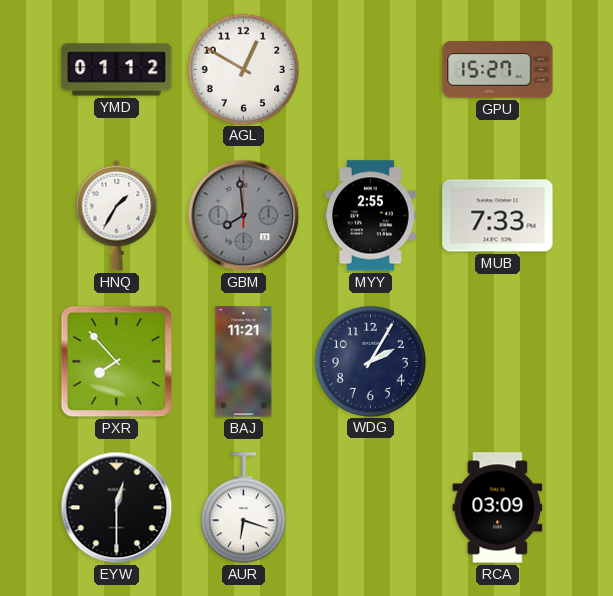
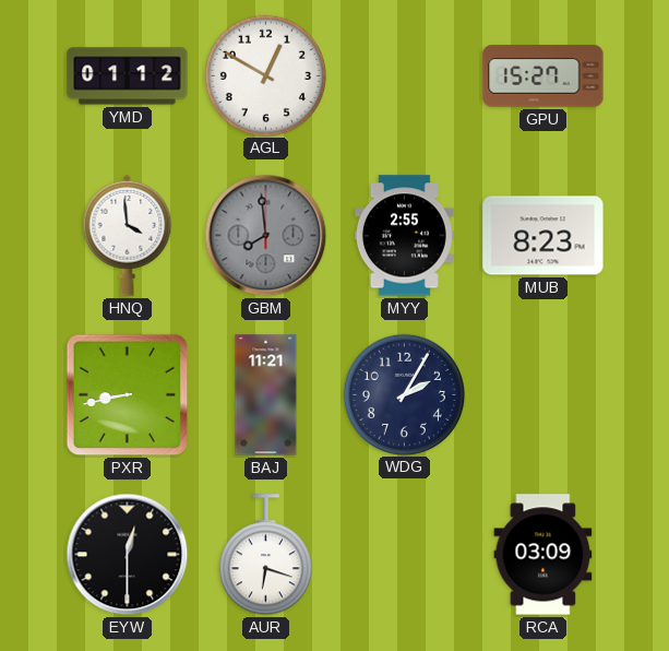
HNQ: 1:35 -> 3:59 (128, 235)
MUB: 7:33 -> 8:23 (543, 236)
PXR: 7:53 -> 8:43 (128, 395)
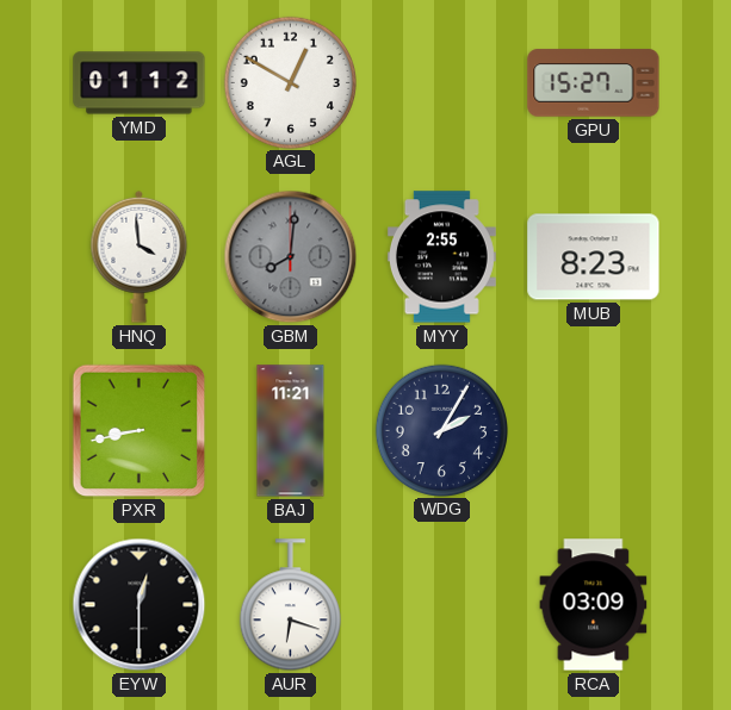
GBM: 7:59 -> 8:01 (291, 257)
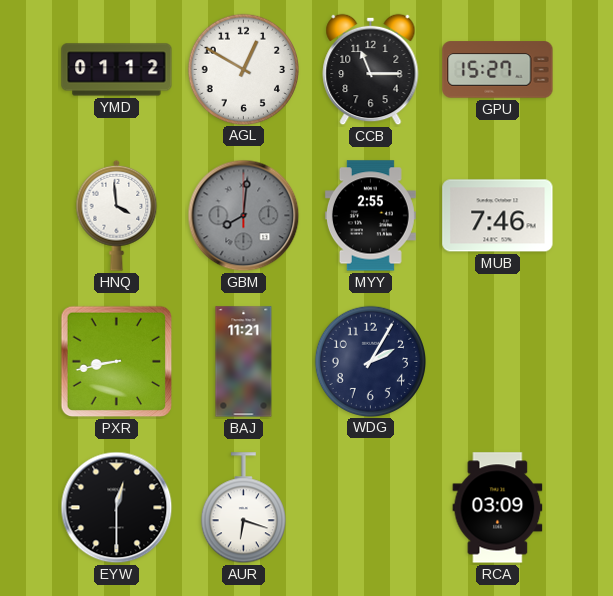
CCB: none -> 11:15 (371, 70)
MUB: 8:23 -> 7:46 (498, 216)
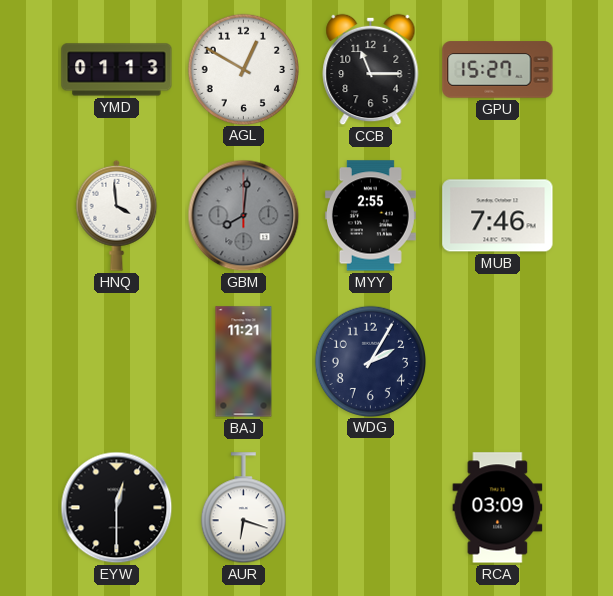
YMD: 01:12 -> 01:13 (117, 70)
PXR: 8:43 -> none (117, 362)
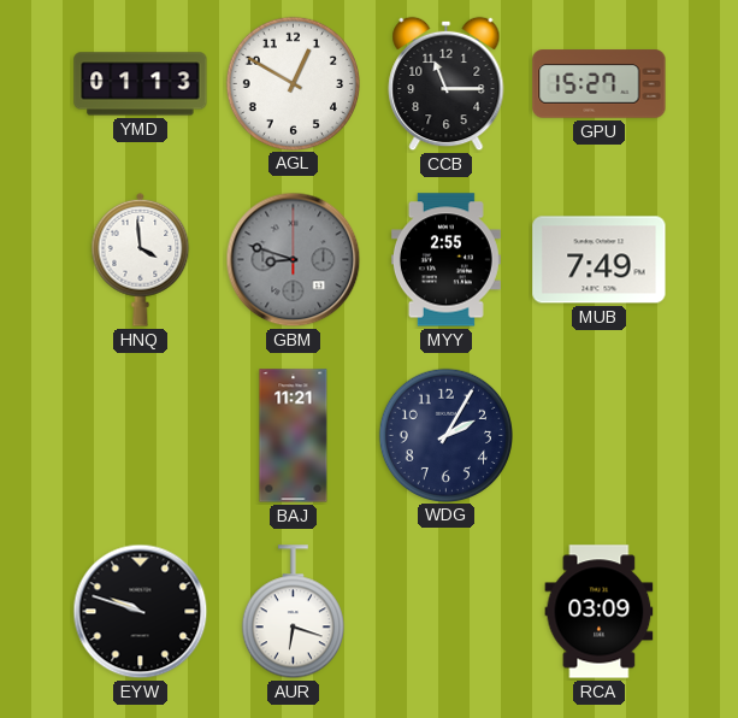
GBM: 8:01 -> 8:48 (294, 260)
MUB: 7:46 -> 7:49 (600, 260)
EYW: 12:30 -> 9:48 (141, 612)
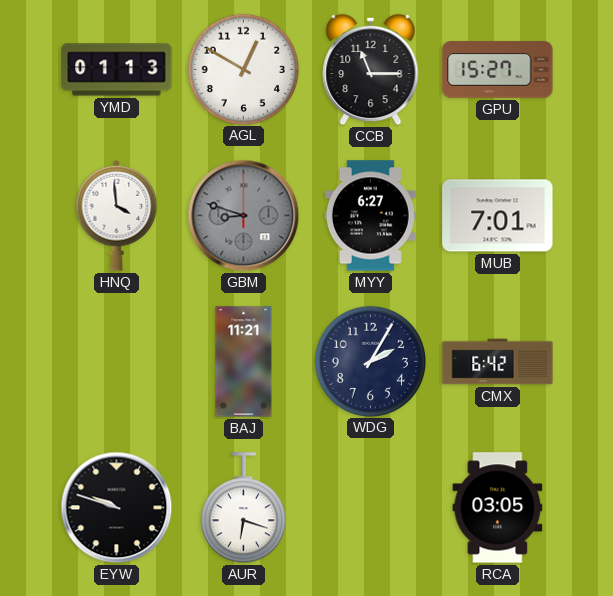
MYY: 2:55 -> 6:27 (370, 216)
MUB: 7:49 -> 7:01 (498, 216)
CMX: none -> 6:42 (498, 362)
RCA: 03:09 -> 03:05 (498, 508)
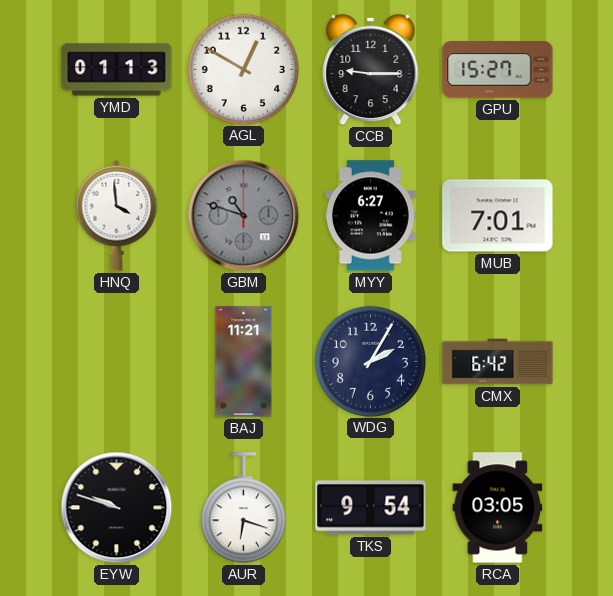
CCB: 11:15 -> 9:15 (371, 70)
GBM: 8:48 -> 10:48 (244, 216)
TKS: none -> 9:54 (371, 508)
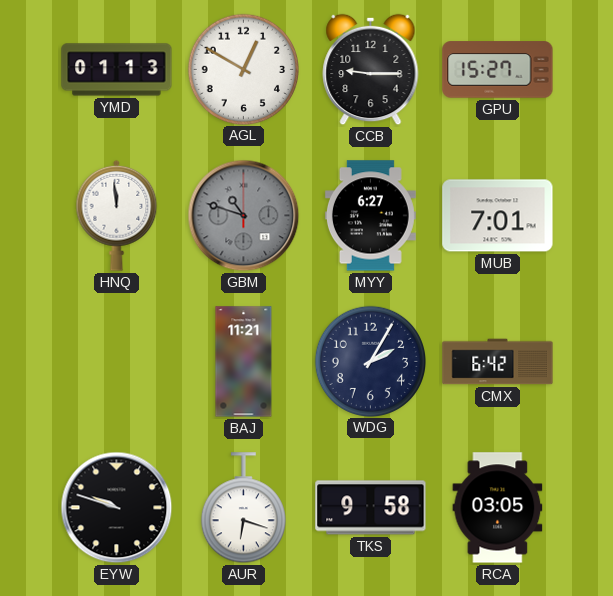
HNQ: 3:59 -> 11:59 (117, 215)
TKS: 9:54 -> 9:58 (371, 508)
